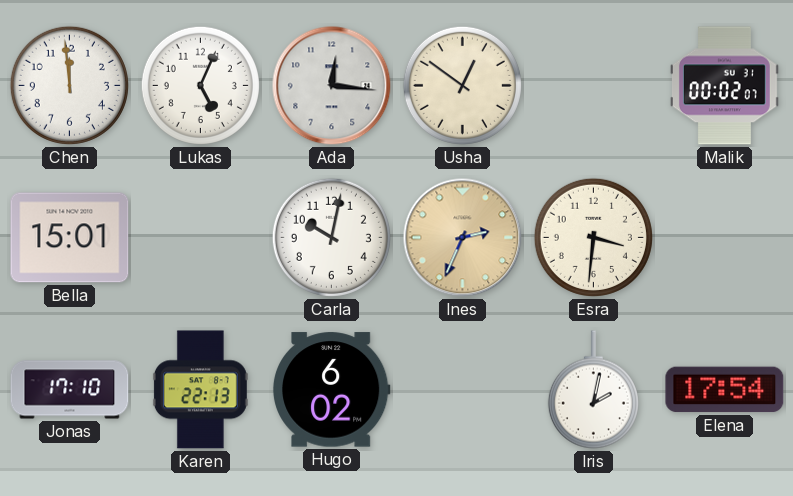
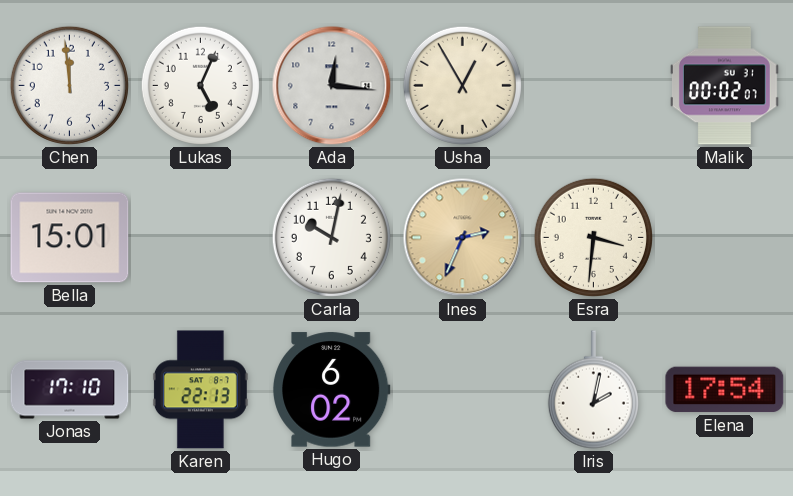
Usha: 12:51 -> 12:55 (462, 85)
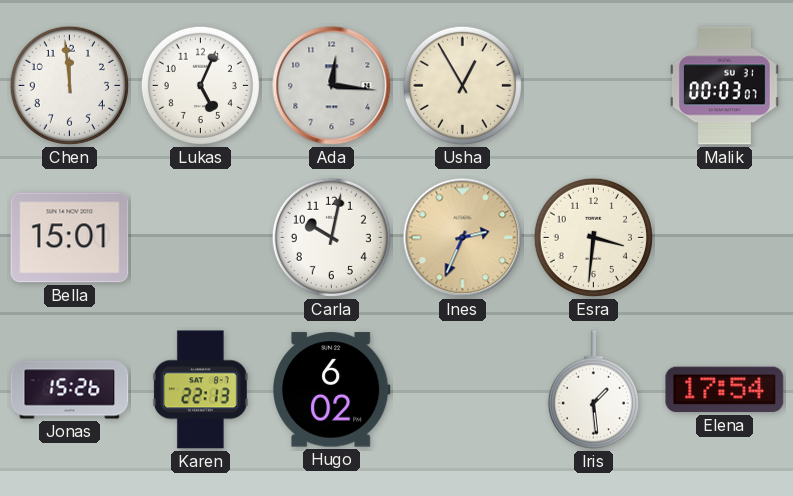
Malik: 00:02 -> 00:03 (724, 86)
Jonas: 17:10 -> 15:26 (70, 390)
Iris: 2:02 -> 1:29 (593, 390)
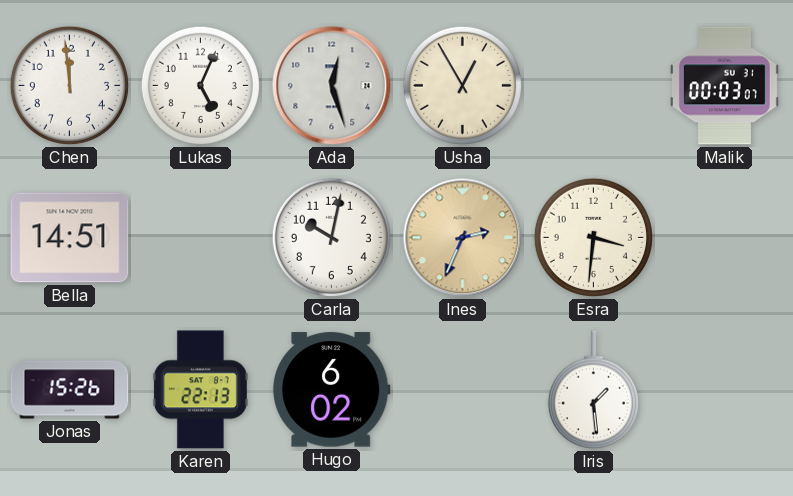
Ada: 12:16 -> 12:27 (332, 86)
Bella: 15:01 -> 14:51 (70, 238)
Elena: 17:54 -> none (725, 390)
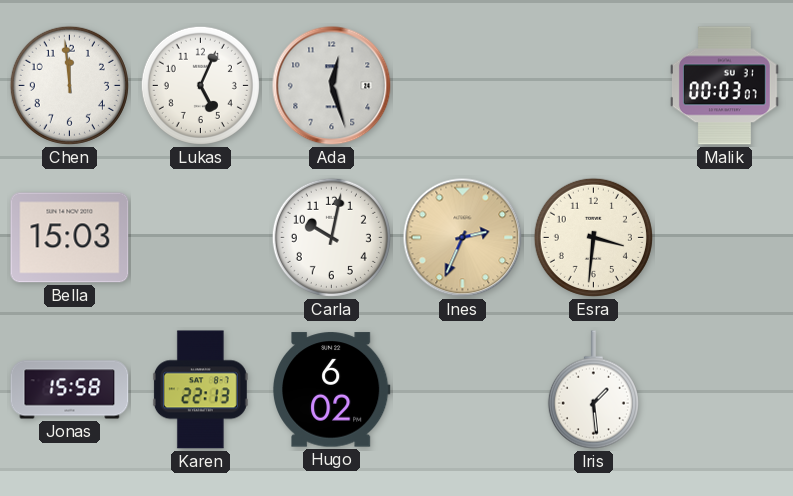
Usha: 12:55 -> none (462, 85)
Bella: 14:51 -> 15:03 (70, 238)
Jonas: 15:26 -> 15:58 (70, 390)
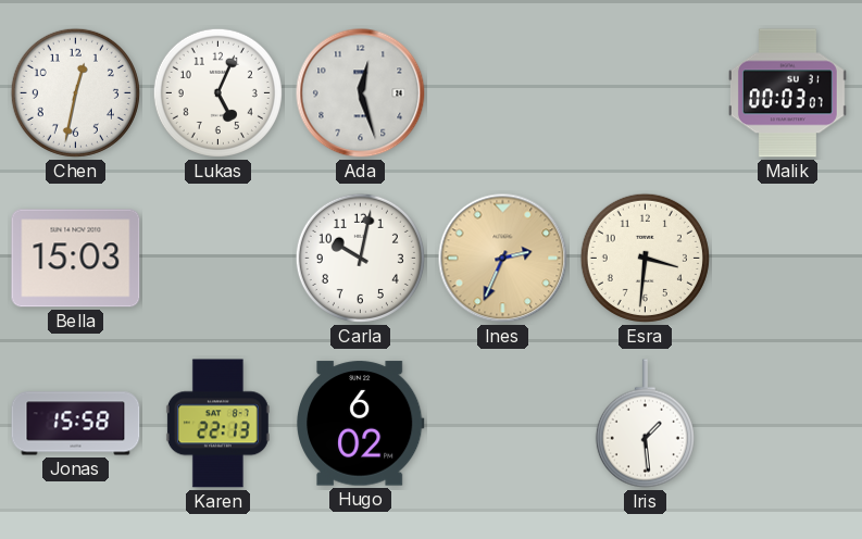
Chen: 11:59 -> 12:32 (75, 92)
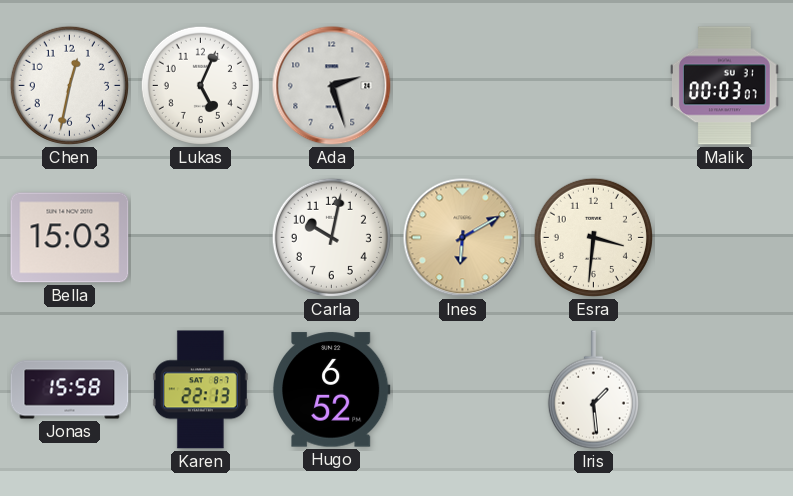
Ada: 12:27 -> 2:27 (332, 86)
Ines: 2:34 -> 6:10 (463, 238)
Hugo: 6:02 -> 6:52 (331, 390)
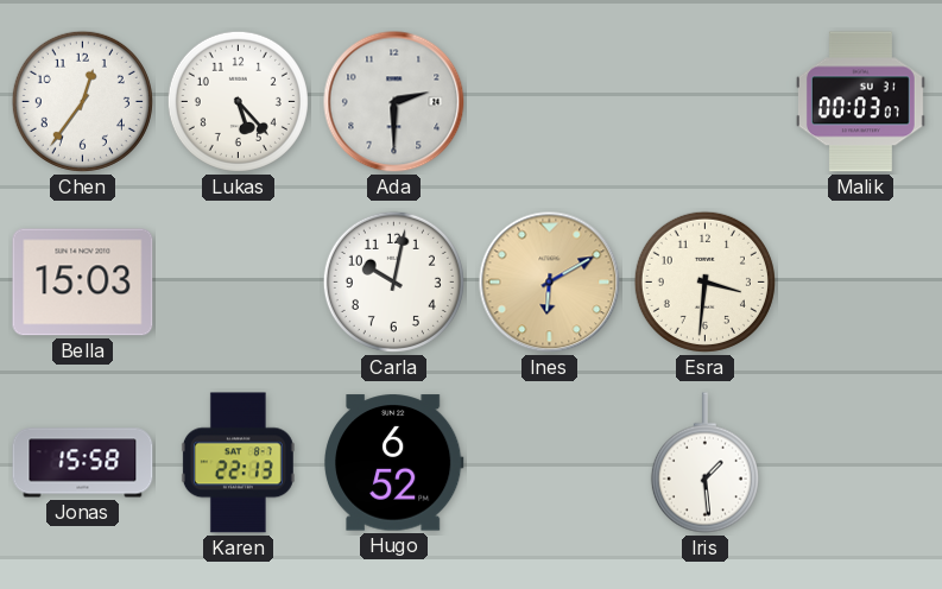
Chen: 12:32 -> 12:36 (82, 101)
Lukas: 5:04 -> 5:23 (238, 101)
Ada: 2:27 -> 2:30 (394, 102)
